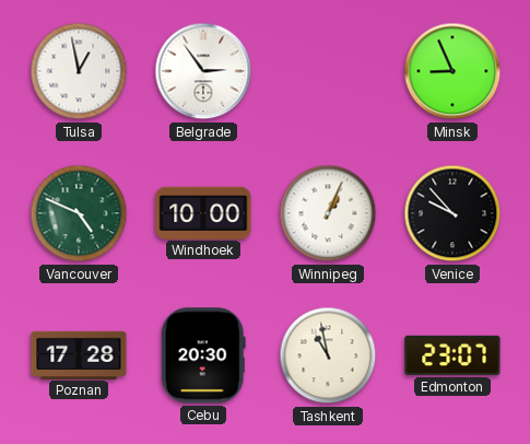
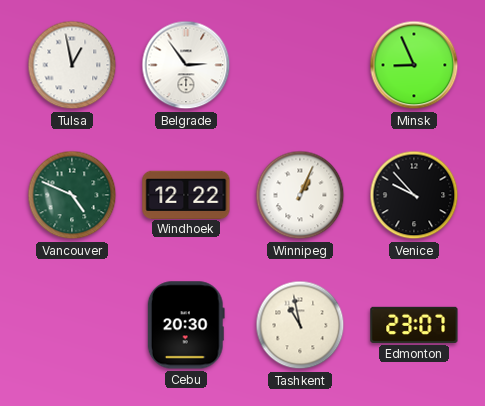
Windhoek: 10:00 -> 12:22 (186, 194)
Poznan: 17:28 -> none (79, 354)
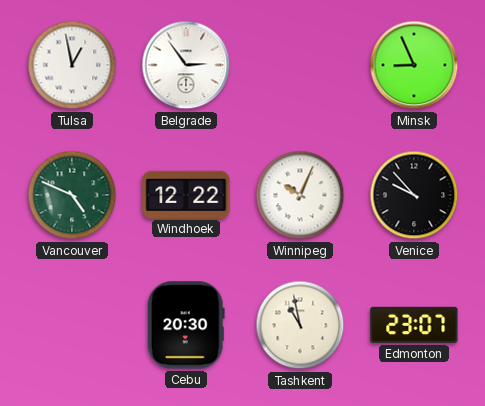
Winnipeg: 1:04 -> 10:04 (300, 195)
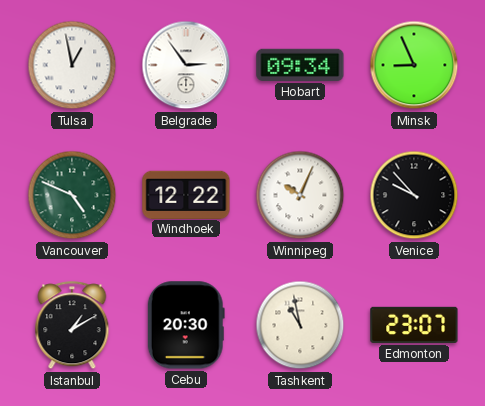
Hobart: none -> 09:34 (300, 65)
Istanbul: none -> 1:10 (72, 326)
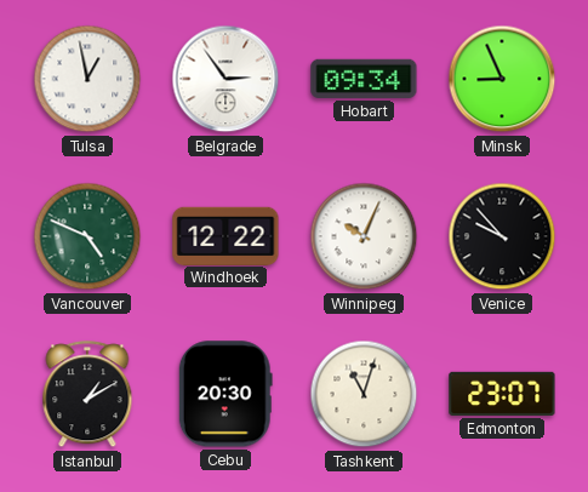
Tashkent: 10:58 -> 11:03 (364, 394)
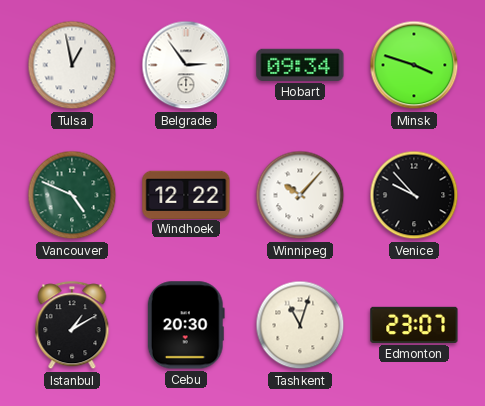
Minsk: 8:56 -> 3:48 (414, 65)
Winnipeg: 10:04 -> 10:07 (300, 195)
